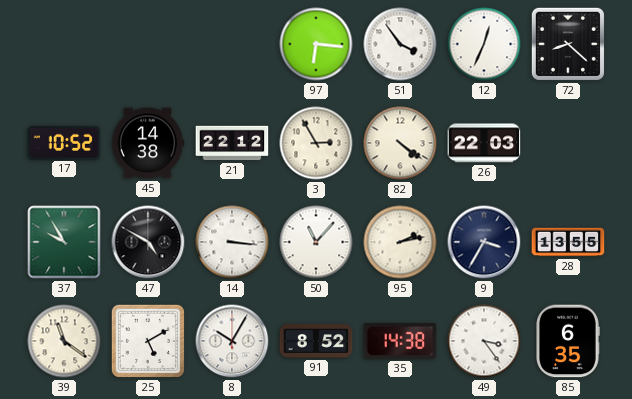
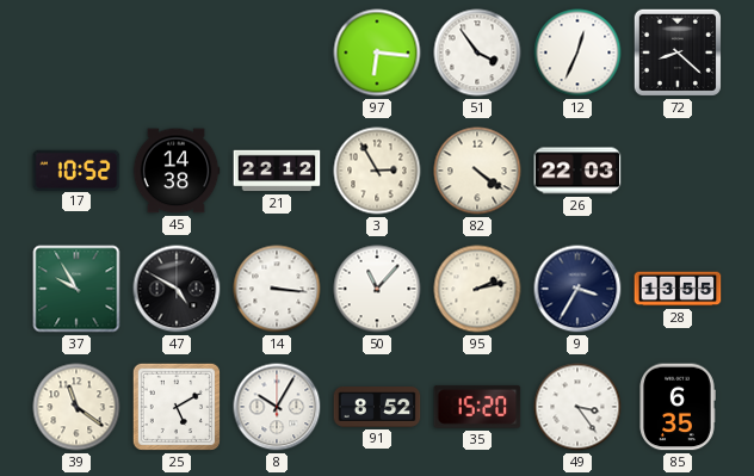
35: 14:38 -> 15:20 (477, 407)
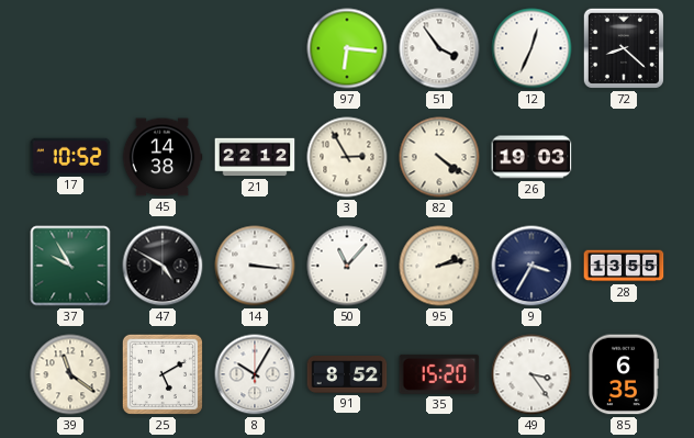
26: 22:03 -> 19:03 (531, 157)
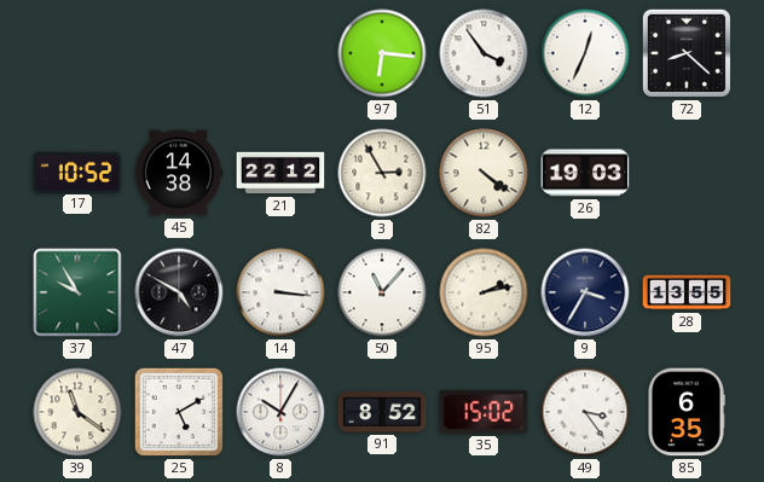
35: 15:20 -> 15:02 (484, 412)
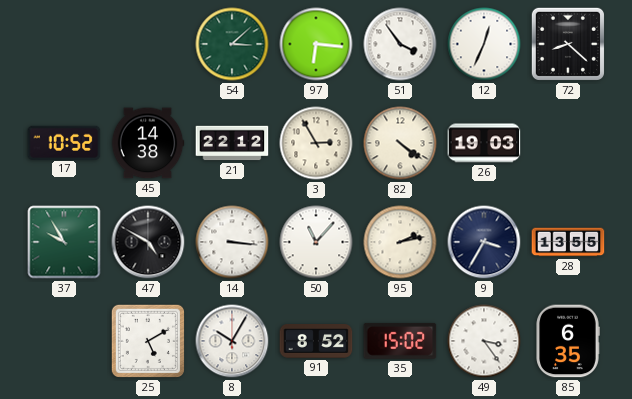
54: none -> 3:08 (232, 44)
39: 11:21 -> none (77, 412)
